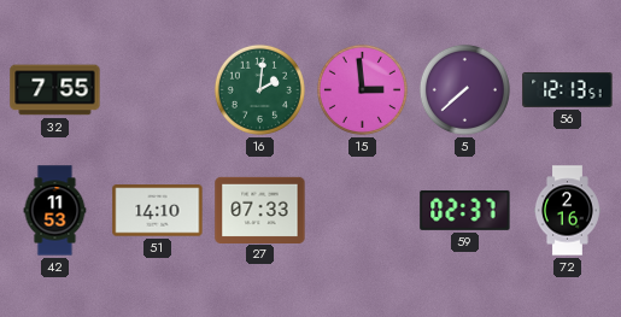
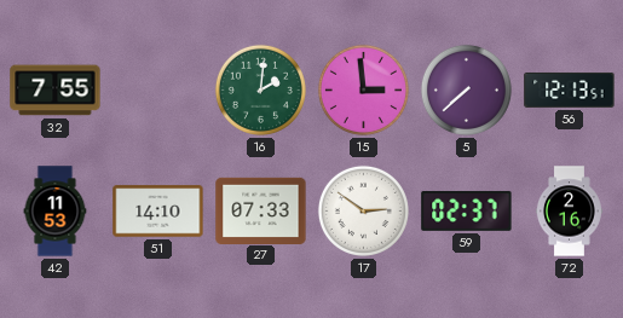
17: none -> 2:51 (363, 210)
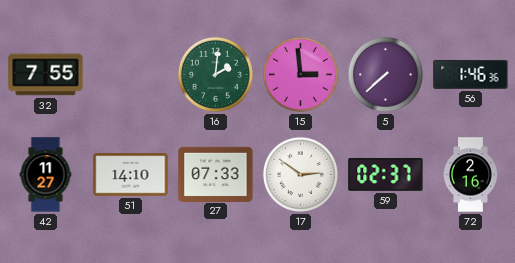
56: 12:13 -> 1:46 (471, 74)
42: 11:53 -> 11:27 (46, 175)
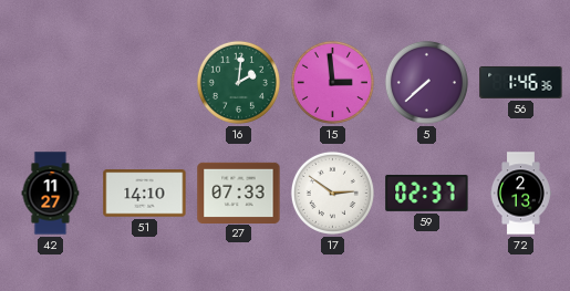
32: 7:55 -> none (46, 75)
72: 2:16 -> 2:13 (520, 194)
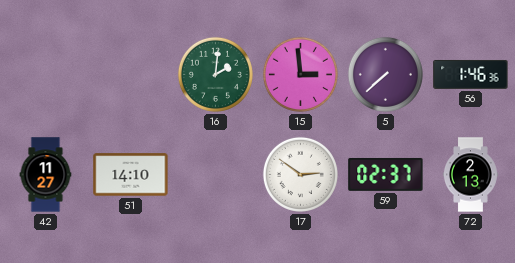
27: 07:33 -> none (239, 193)
